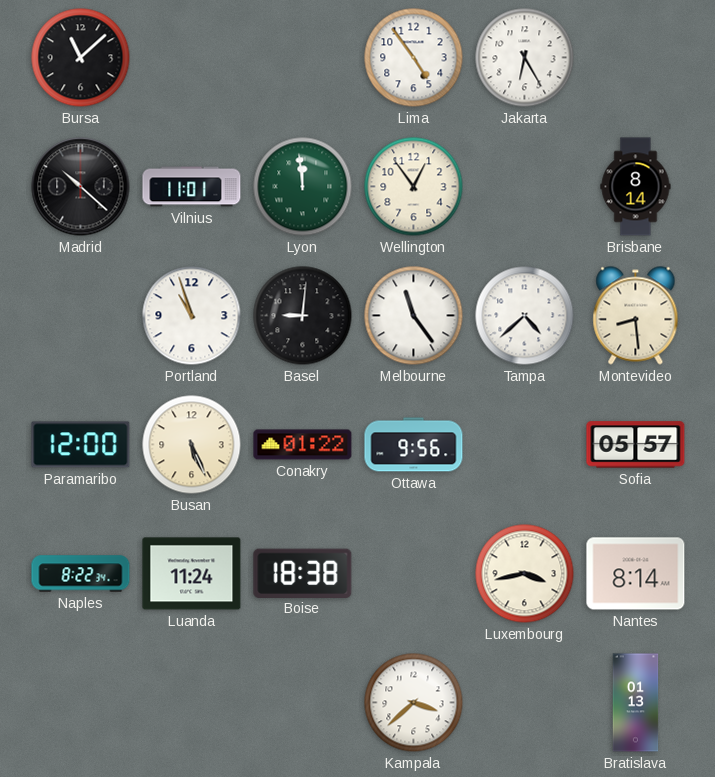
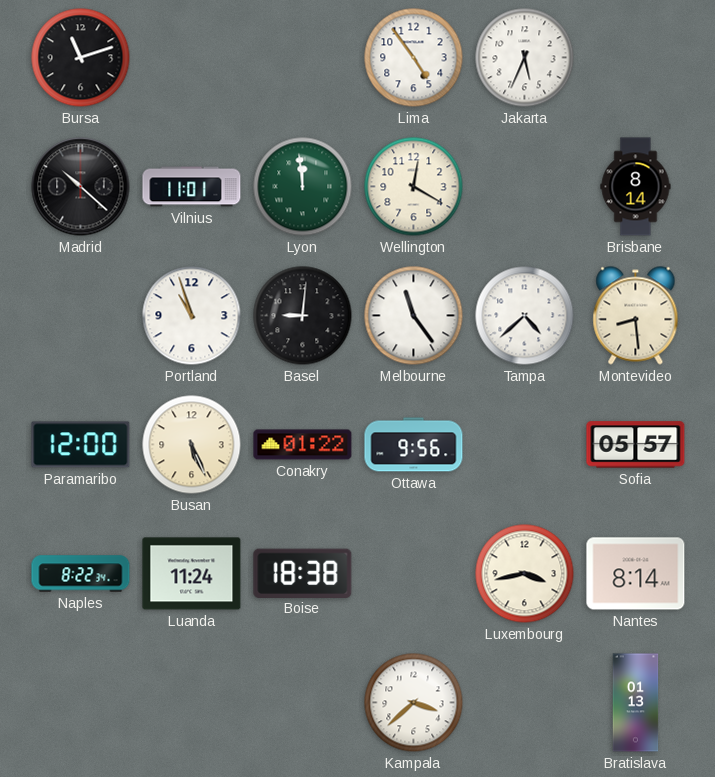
Bursa: 11:08 -> 11:12 (81, 58)
Jakarta: 6:25 -> 5:34 (525, 58)
Wellington: 12:54 -> 12:20 (414, 187)
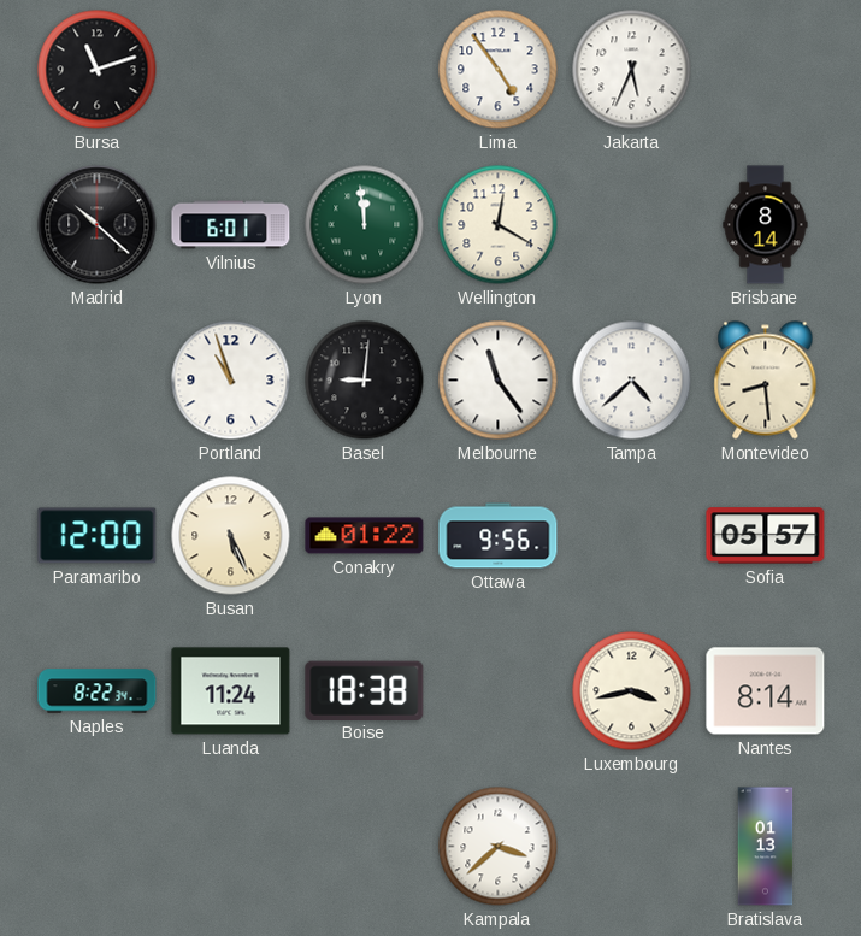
Vilnius: 11:01 -> 6:01 (231, 225)
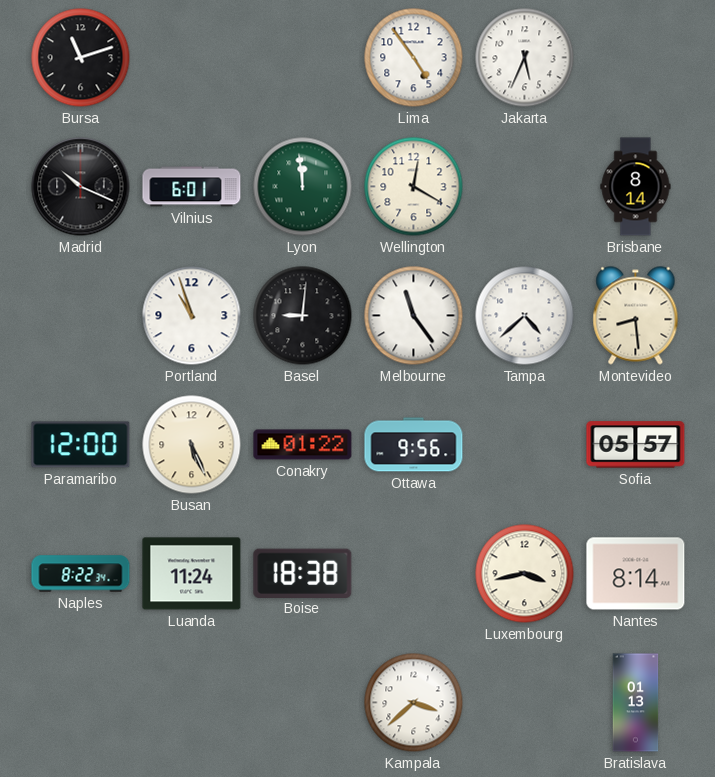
Madrid: 10:22 -> 10:19 (81, 187)
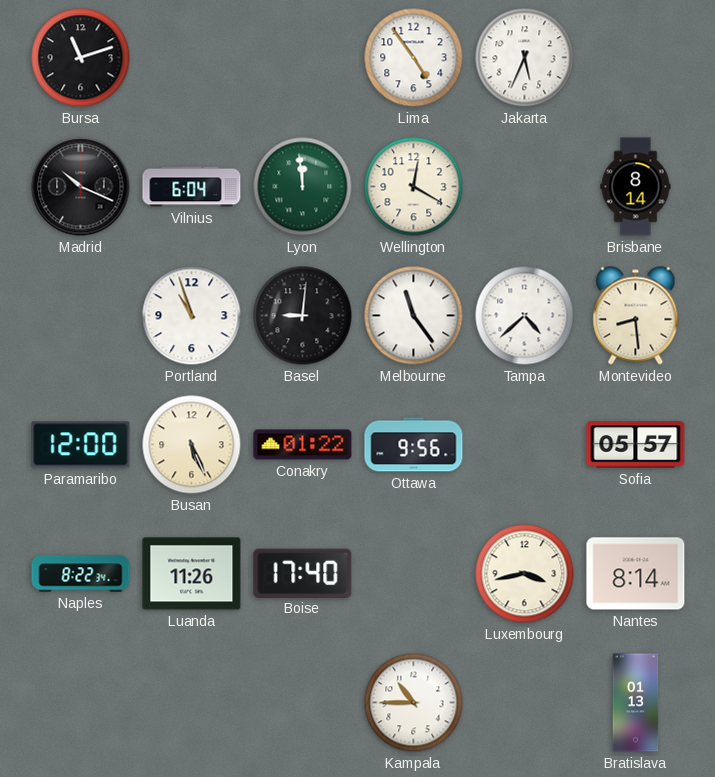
Vilnius: 6:01 -> 6:04 (192, 187)
Luanda: 11:24 -> 11:26 (192, 574)
Boise: 18:38 -> 17:40 (303, 573)
Kampala: 3:38 -> 10:45 (414, 703)
